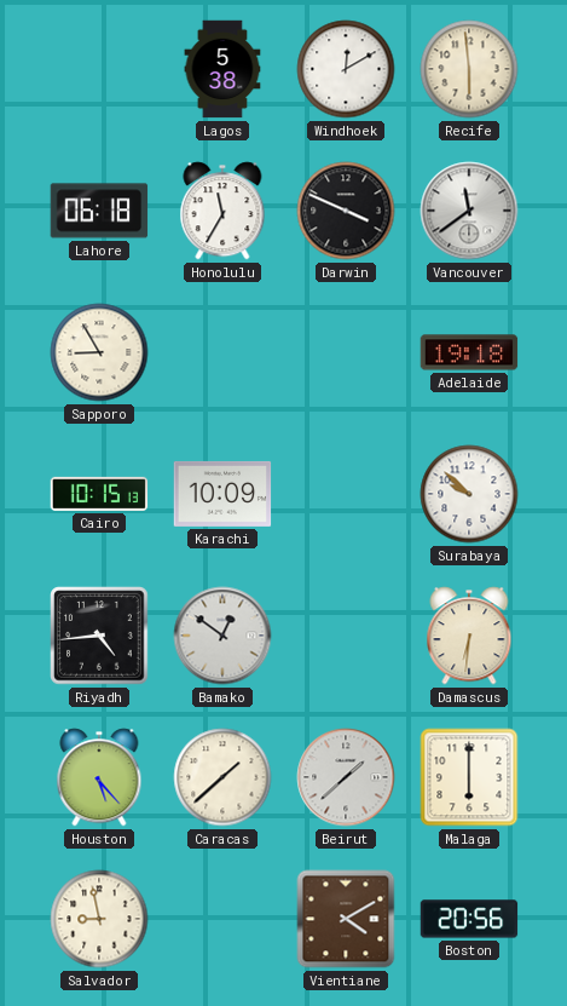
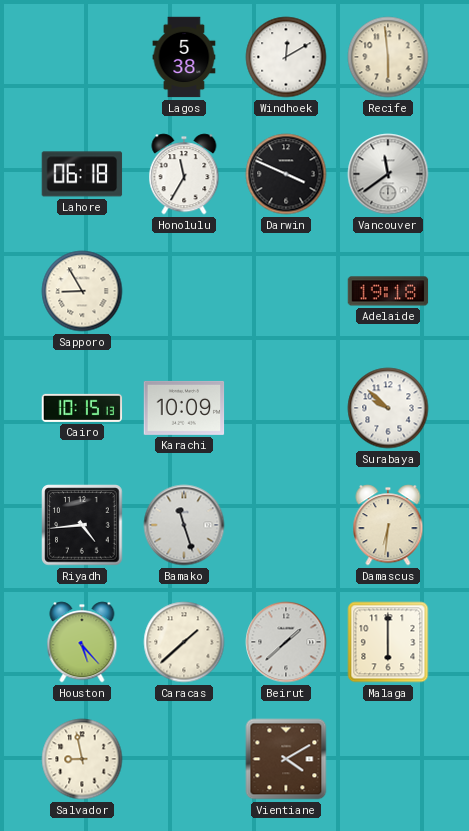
Bamako: 12:51 -> 11:27 (184, 525)
Boston: 20:56 -> none (469, 919)
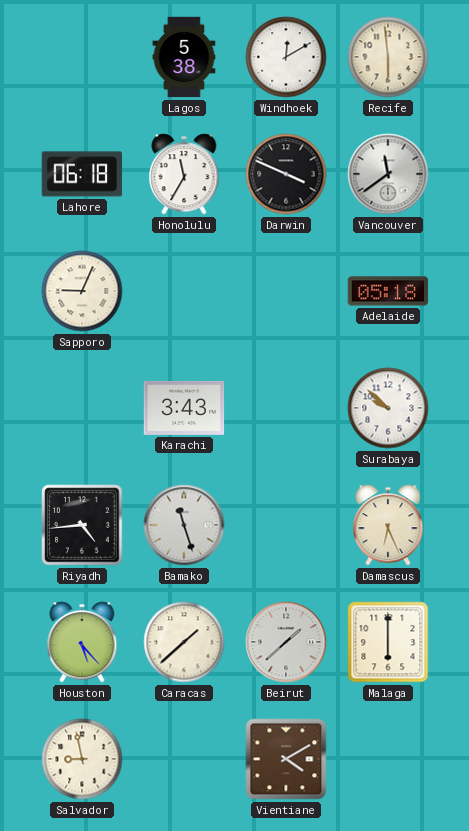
Sapporo: 8:55 -> 9:04 (82, 291)
Adelaide: 19:18 -> 05:18 (388, 291)
Cairo: 10:15 -> none (82, 408)
Karachi: 10:09 -> 3:43 (184, 408)
Damascus: 6:31 -> 6:26 (388, 525)
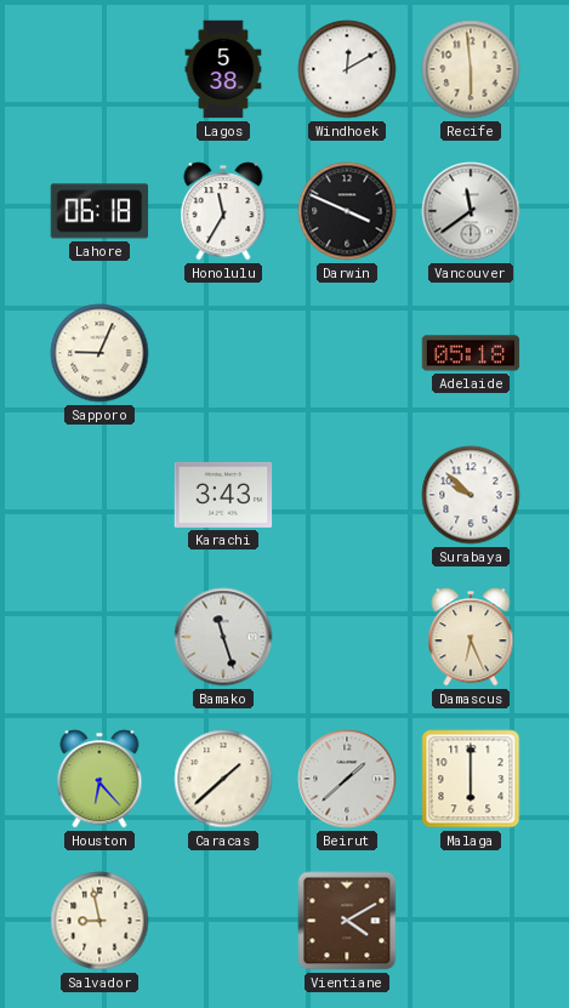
Riyadh: 4:44 -> none (82, 525)
Houston: 5:23 -> 6:23 (99, 779)
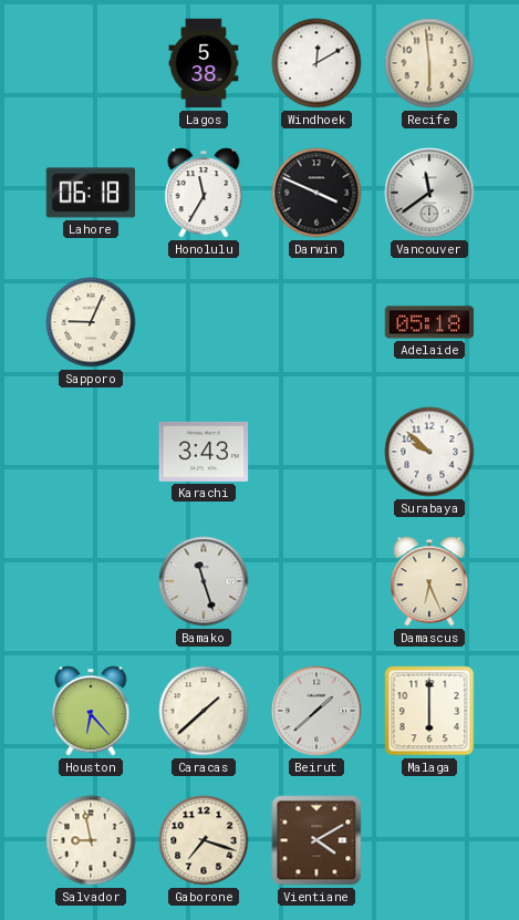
Gaborone: none -> 7:18 (204, 840)
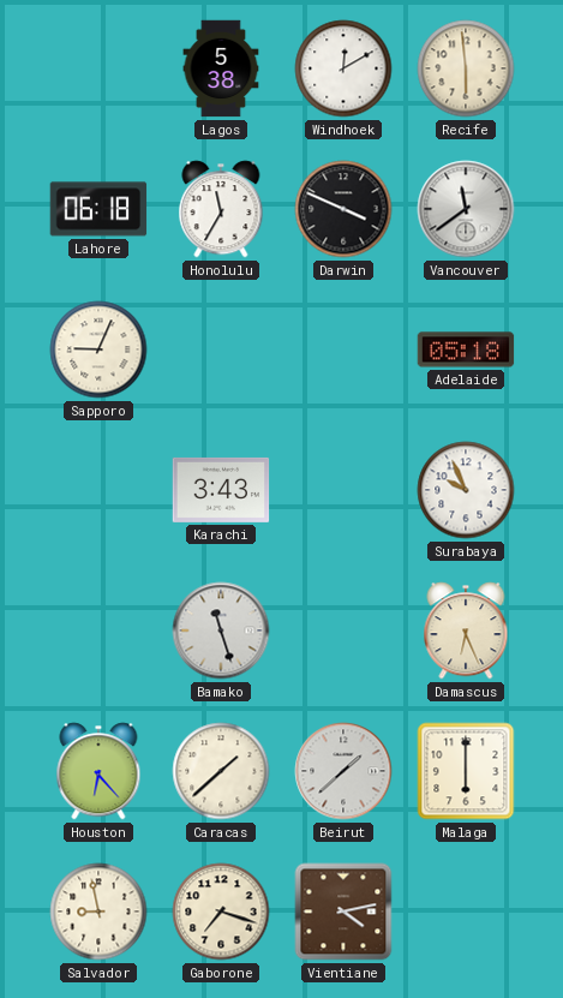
Surabaya: 9:52 -> 9:56 (466, 490)
Vientiane: 4:10 -> 4:13 (343, 912)
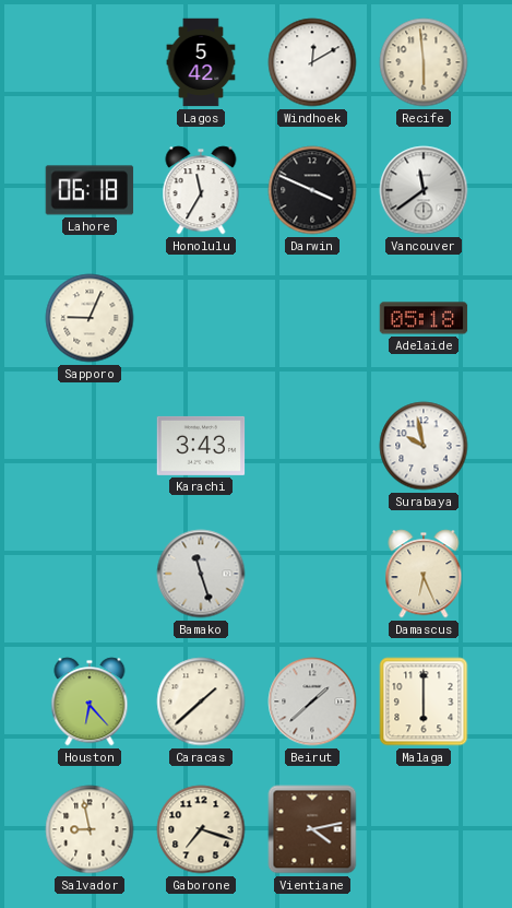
Lagos: 5:38 -> 5:42 (201, 62)
Surabaya: 9:56 -> 9:58 (424, 446)
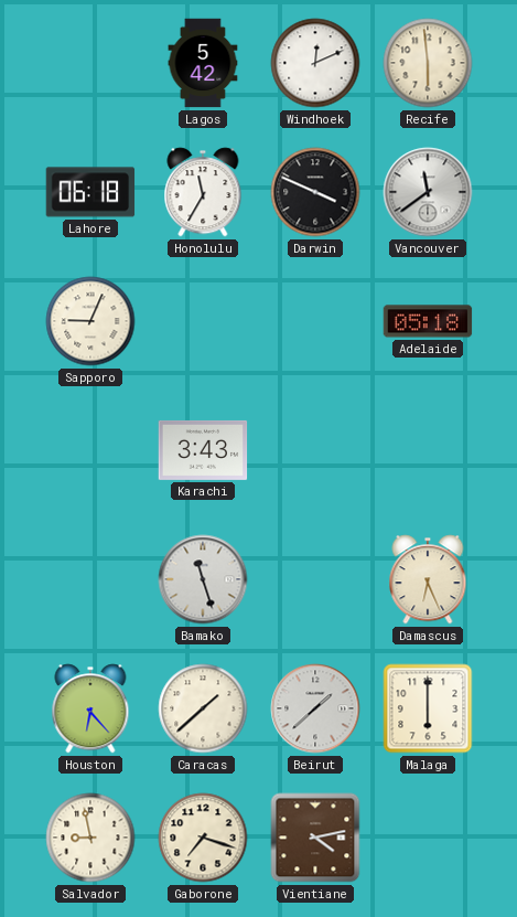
Windhoek: 12:10 -> 12:11 (315, 63)
Surabaya: 9:58 -> none (424, 446)
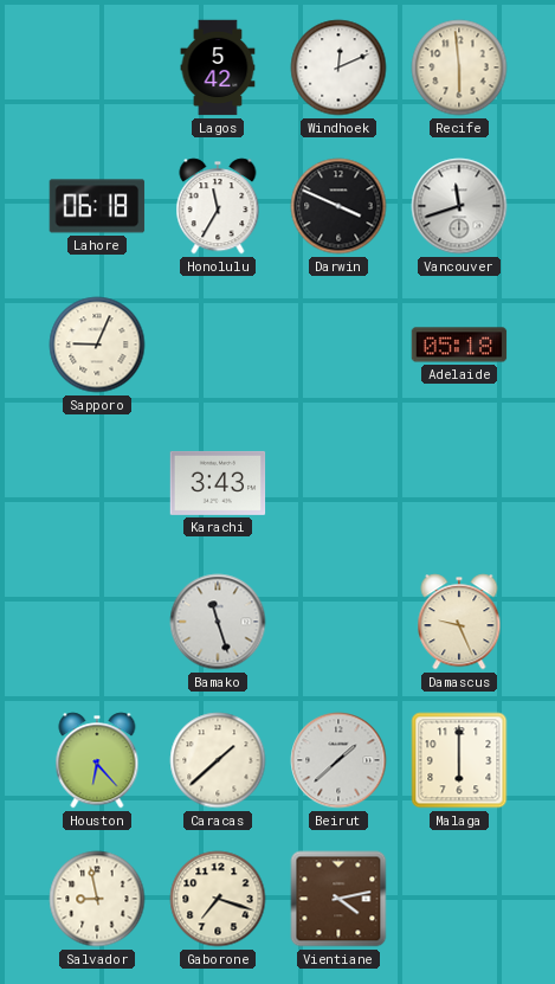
Vancouver: 11:39 -> 11:42 (459, 206)
Damascus: 6:26 -> 9:26 (459, 622)
